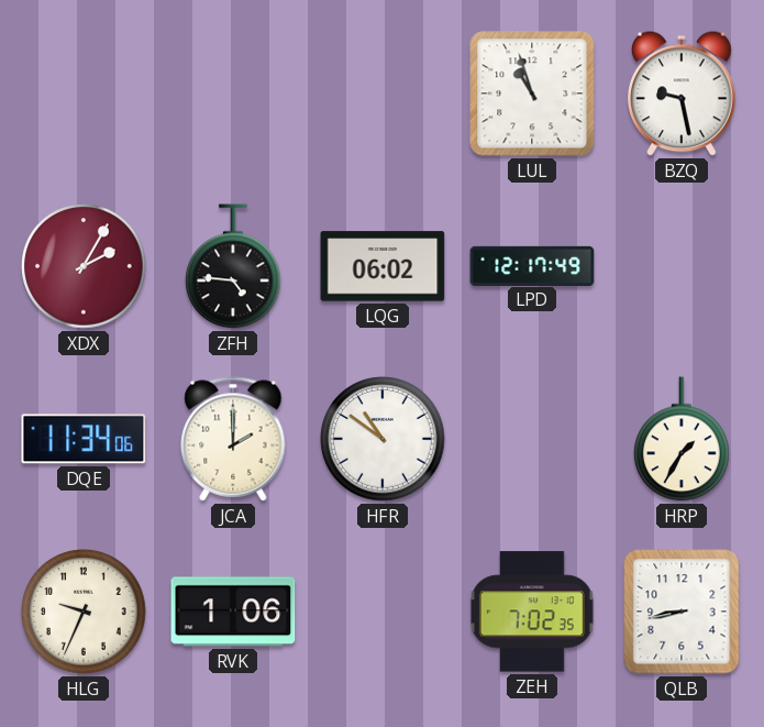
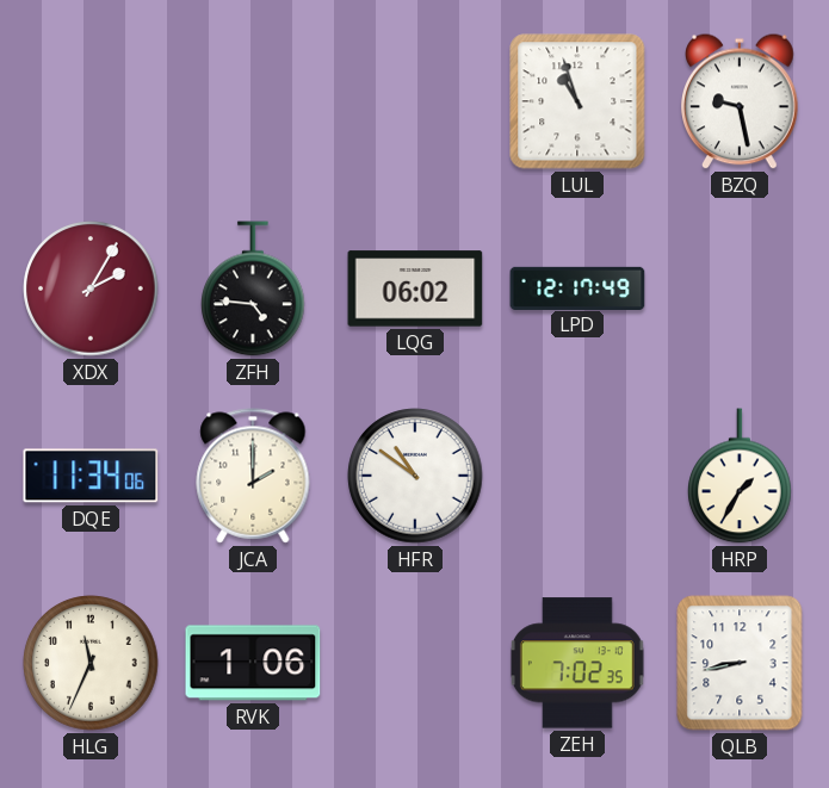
HLG: 9:34 -> 11:34 (91, 663)
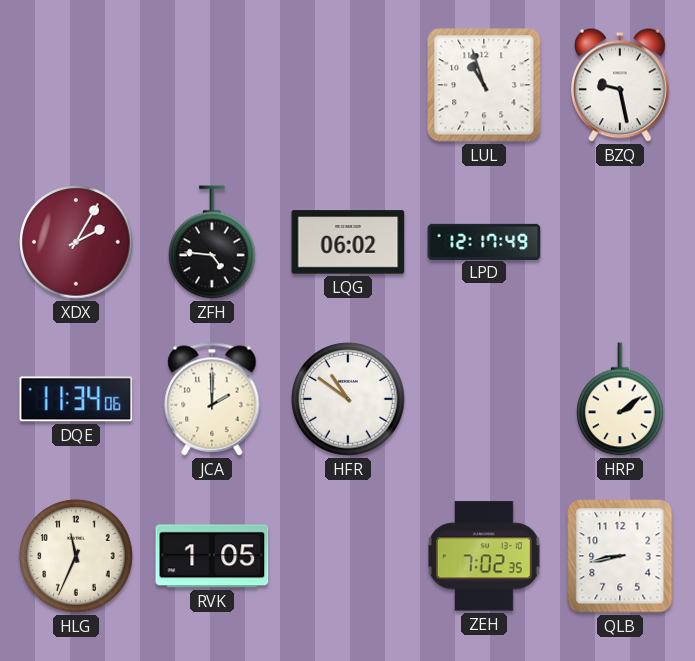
HRP: 1:35 -> 2:09 (621, 399)
RVK: 1:06 -> 1:05 (212, 556)
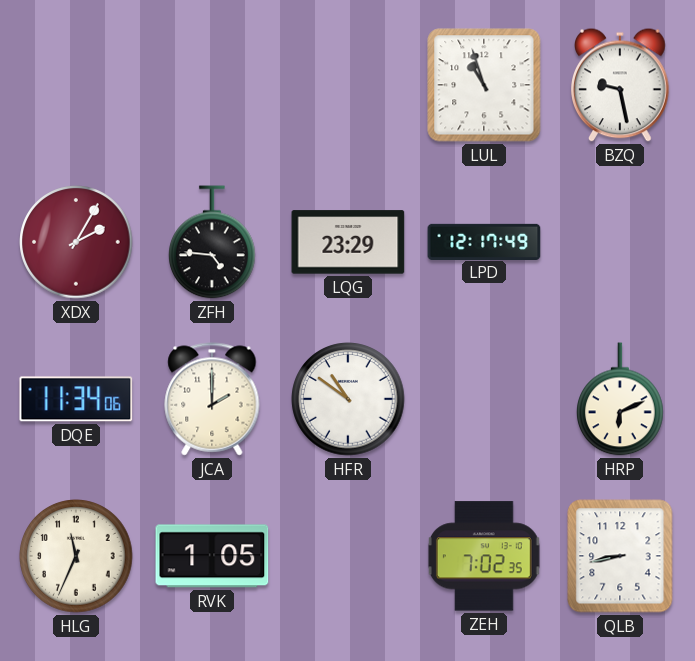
LQG: 06:02 -> 23:29 (348, 242)
HRP: 2:09 -> 6:11 (621, 399)
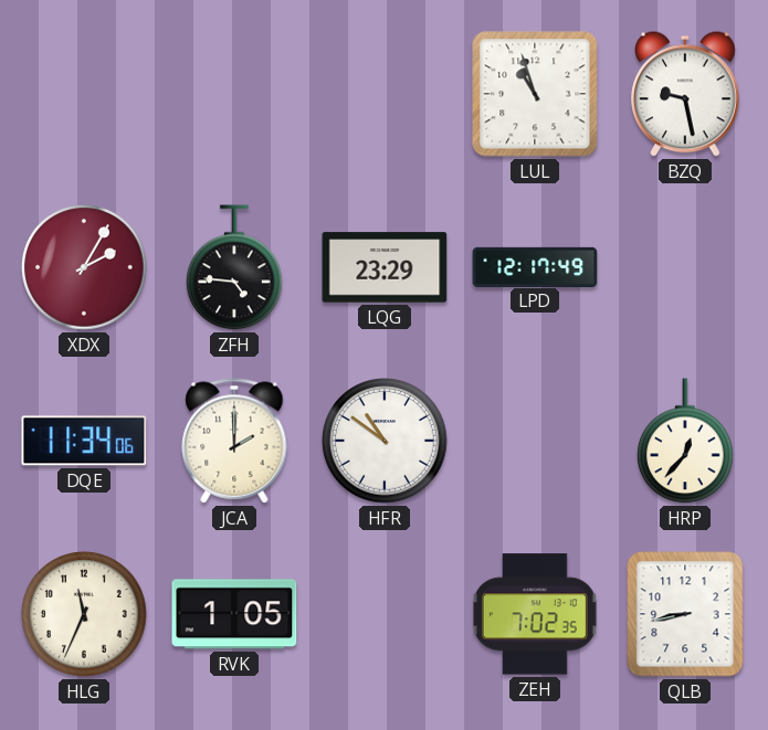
HRP: 6:11 -> 12:37 (686, 441)
